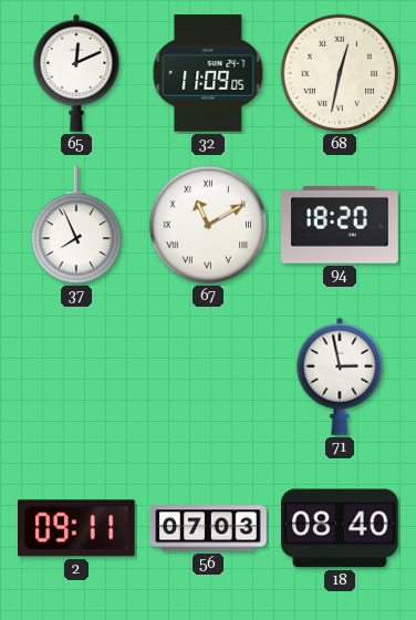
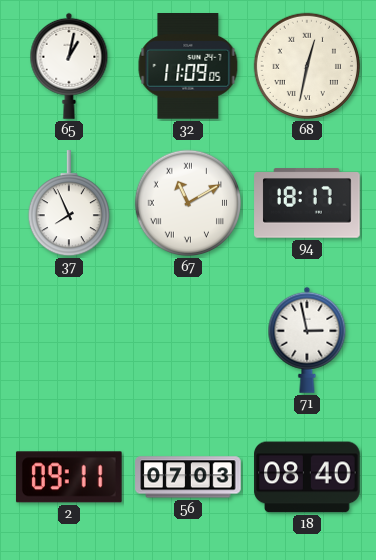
65: 12:11 -> 1:02 (69, 66)
94: 18:20 -> 18:17 (307, 203)
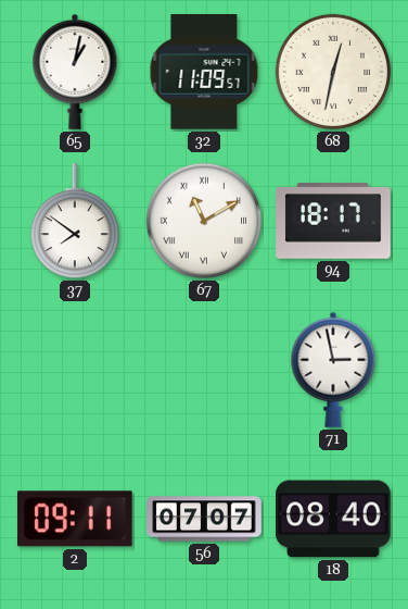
32: 11:09:05 -> 11:09:57 (204, 73)
37: 7:56 -> 7:51 (74, 222)
56: 07:03 -> 07:07 (204, 519)
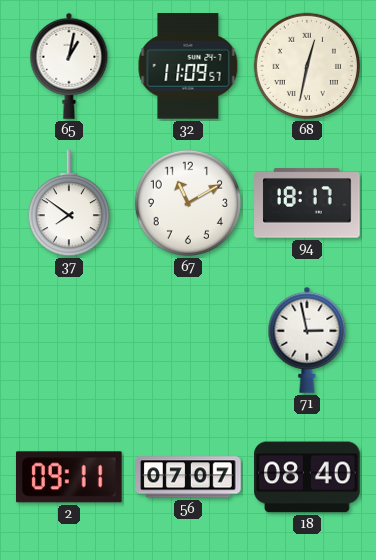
67 numerals: Roman -> Arabic (188, 203)
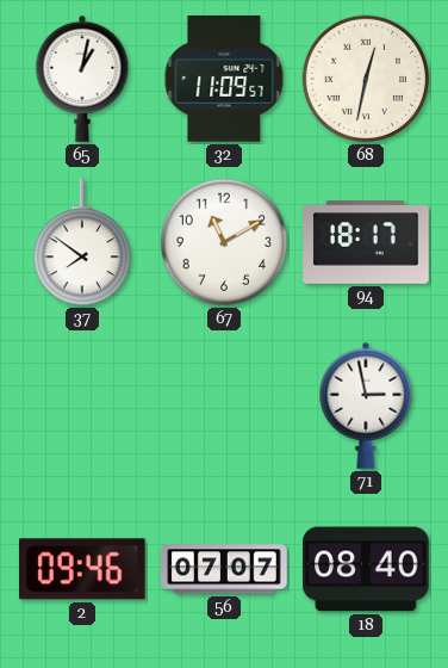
2: 09:11 -> 09:46 (82, 569)
